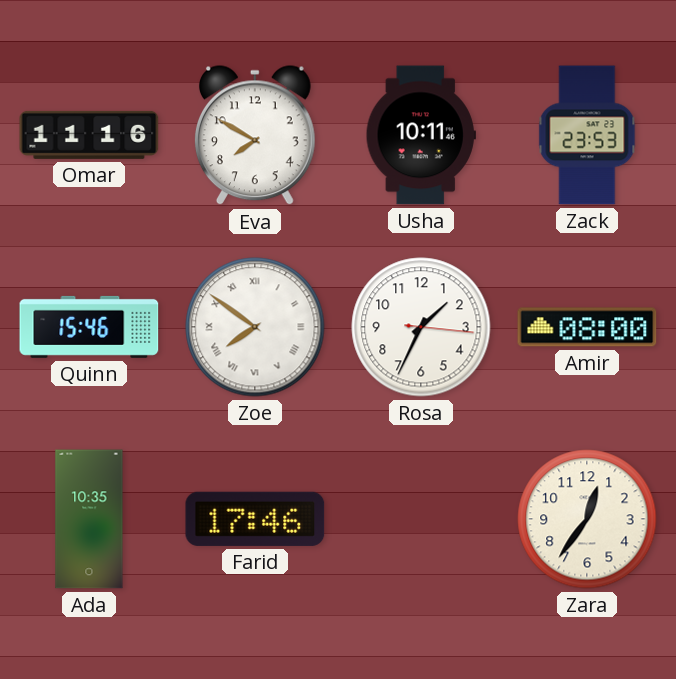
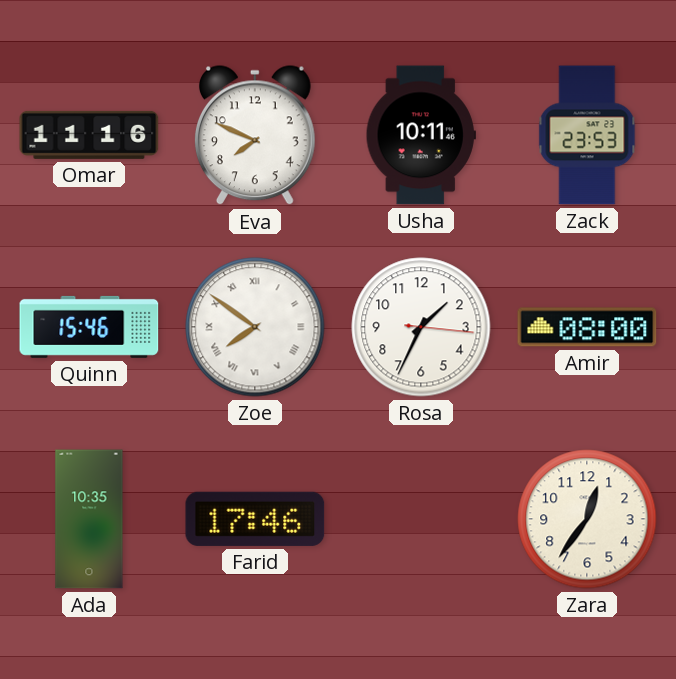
Eva: 7:50 -> 7:49 (255, 136)
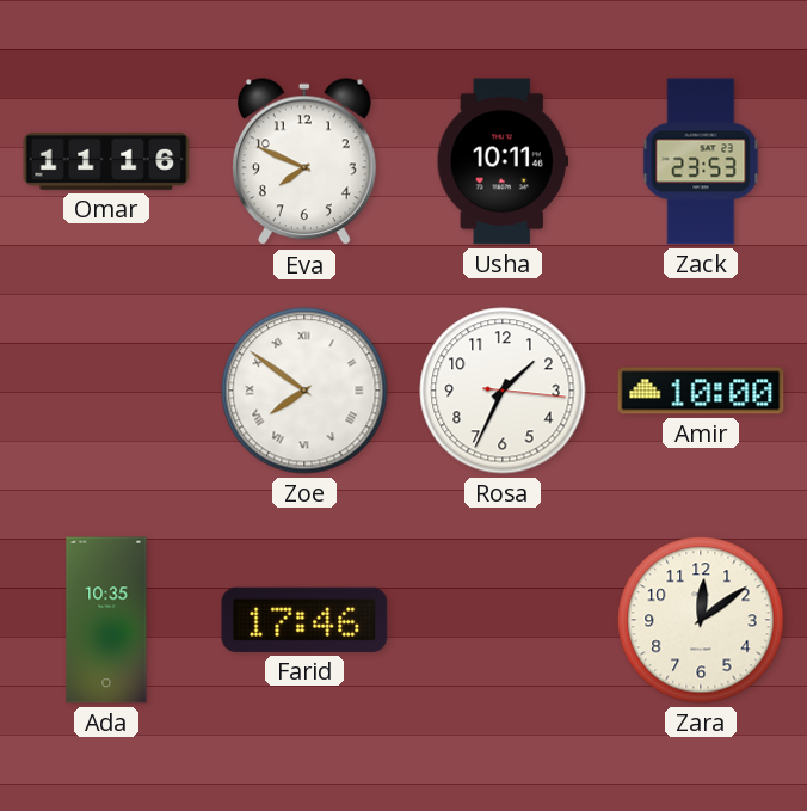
Quinn: 15:46 -> none (89, 327)
Amir: 08:00 -> 10:00 (701, 391)
Zara: 12:36 -> 12:09 (701, 620)
